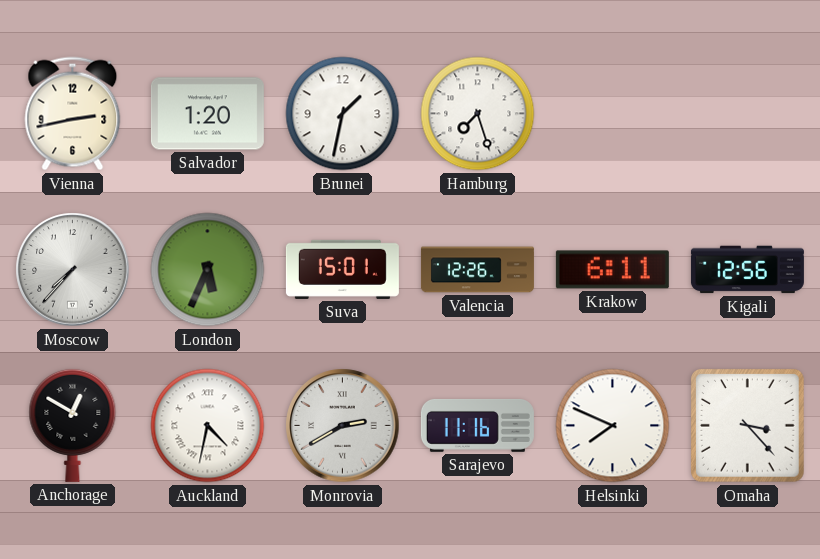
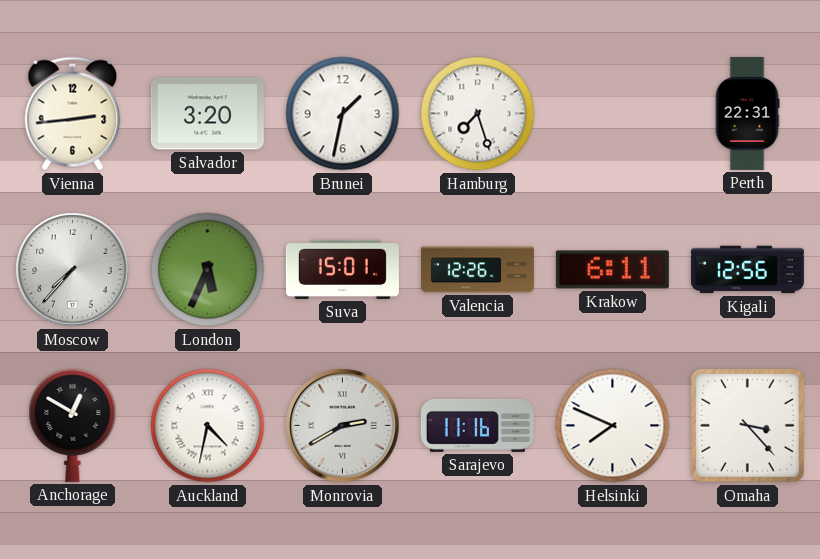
Vienna: 2:43 -> 2:44 (73, 114)
Salvador: 1:20 -> 3:20 (207, 114)
Perth: none -> 22:31 (747, 113)
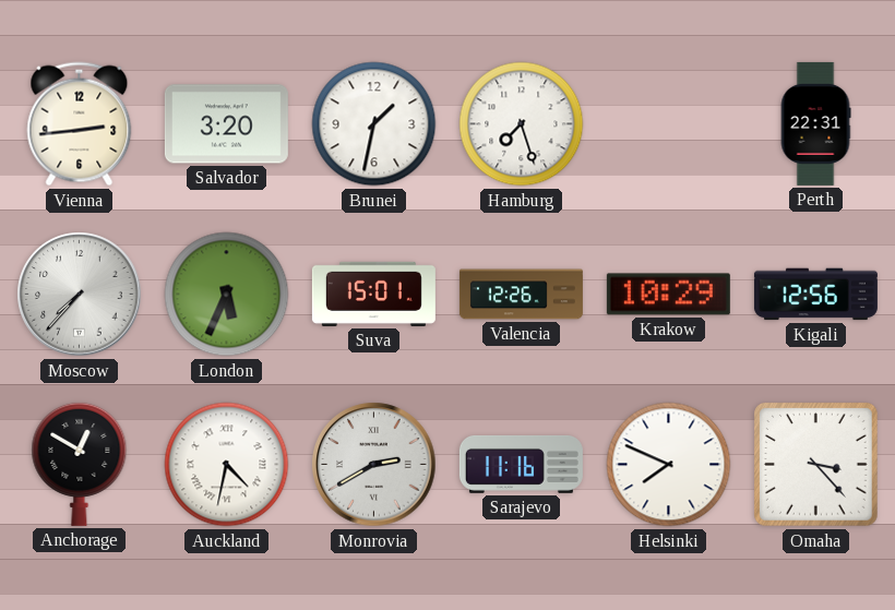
Krakow: 6:11 -> 10:29 (668, 295)
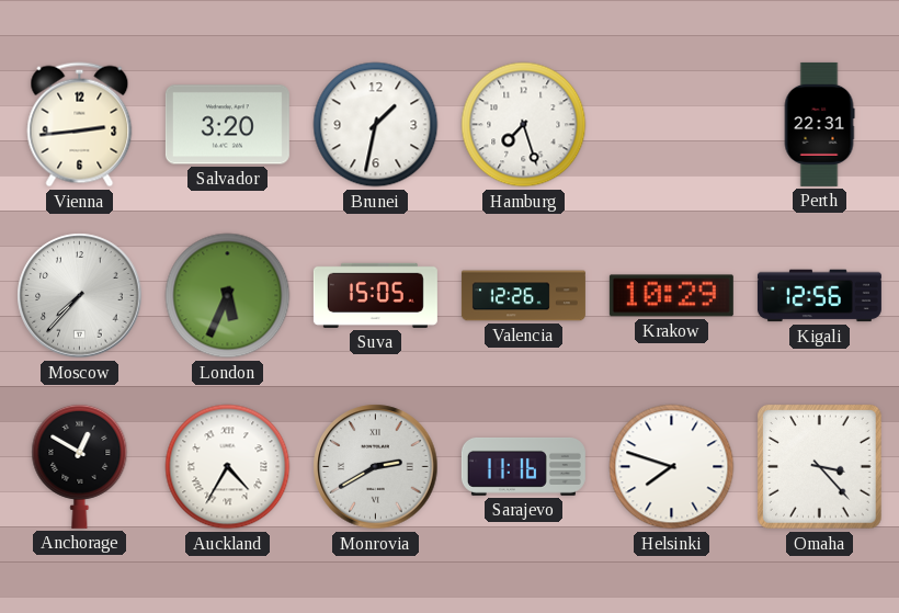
Suva: 15:01 -> 15:05 (375, 295)
Auckland: 4:32 -> 4:35 (228, 467)
Helsinki: 7:49 -> 7:48 (672, 467)
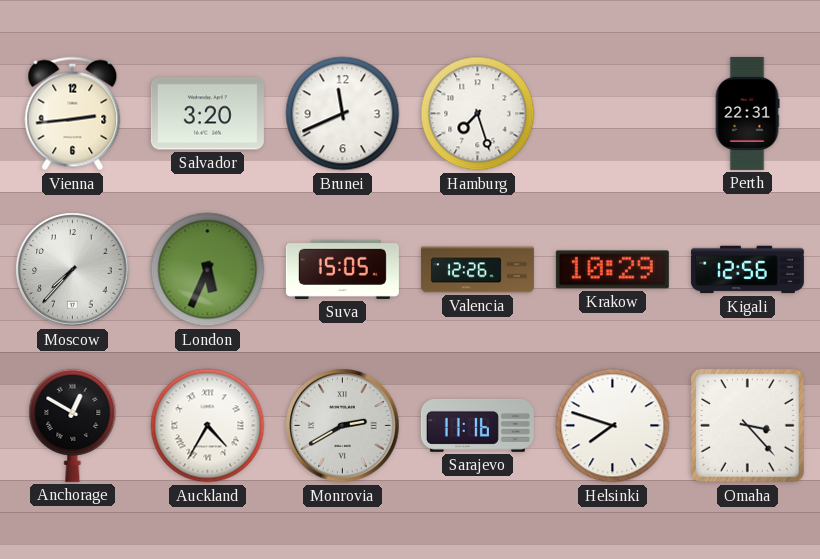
Brunei: 1:32 -> 11:41 (343, 114)
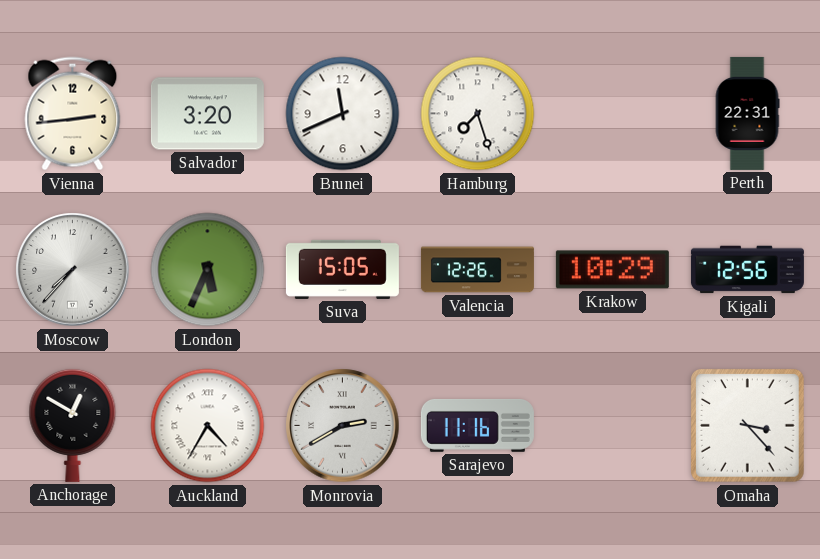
Helsinki: 7:48 -> none (613, 426)
